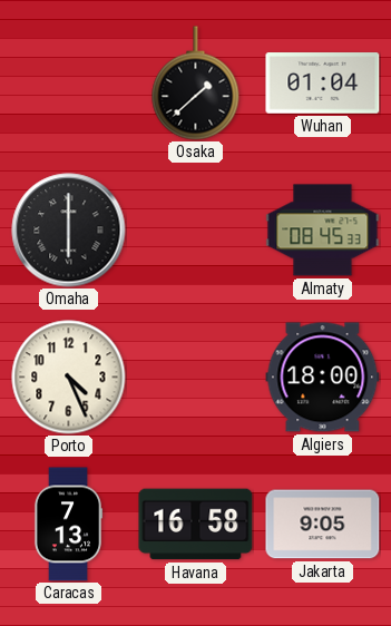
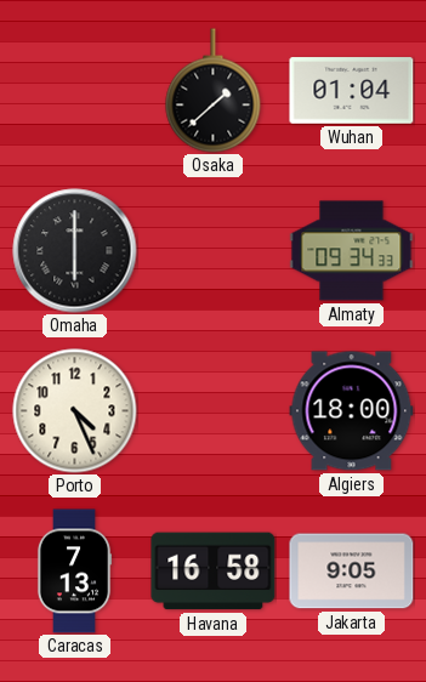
Almaty: 08:45 -> 09:34 (352, 251)
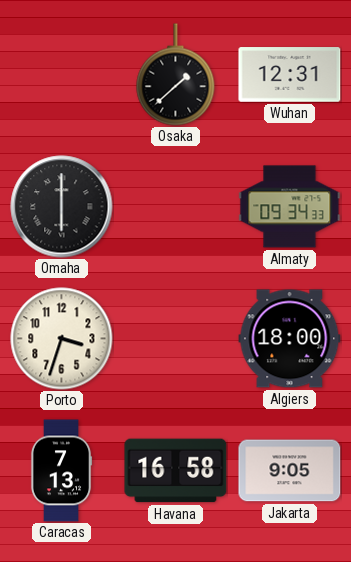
Wuhan: 01:04 -> 12:31 (290, 75)
Porto: 4:26 -> 3:33 (62, 339)
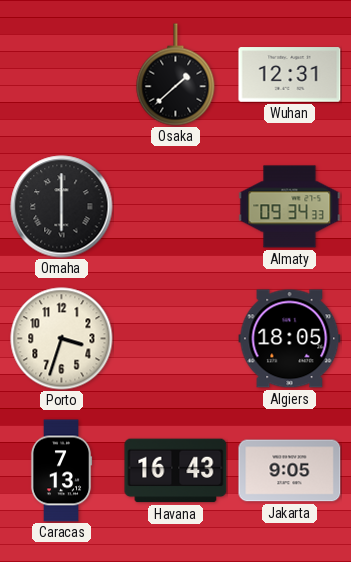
Algiers: 18:00 -> 18:05 (290, 339)
Havana: 16:58 -> 16:43 (176, 471)
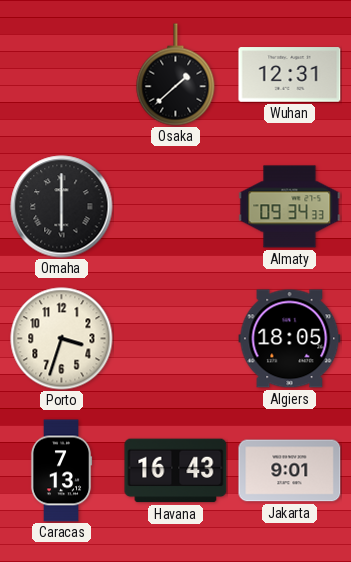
Jakarta: 9:05 -> 9:01 (290, 471)
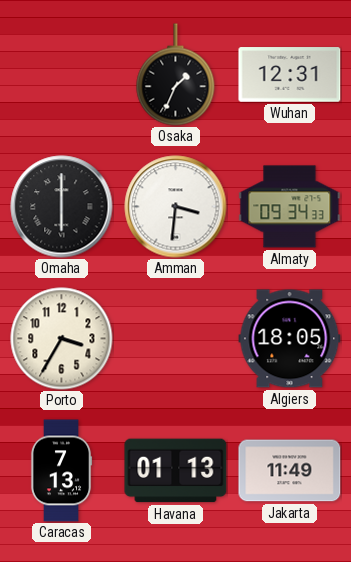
Osaka: 1:38 -> 1:34 (176, 75)
Amman: none -> 3:31 (176, 207)
Porto: 3:33 -> 3:35 (62, 339)
Havana: 16:43 -> 01:13 (176, 471)
Jakarta: 9:01 -> 11:49 (290, 471)
